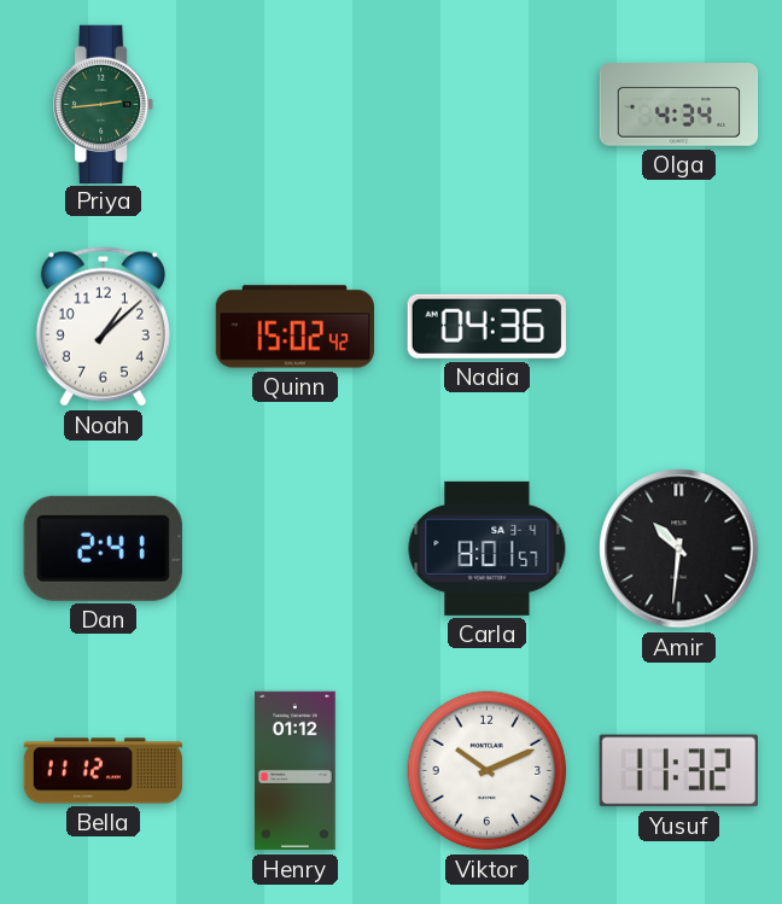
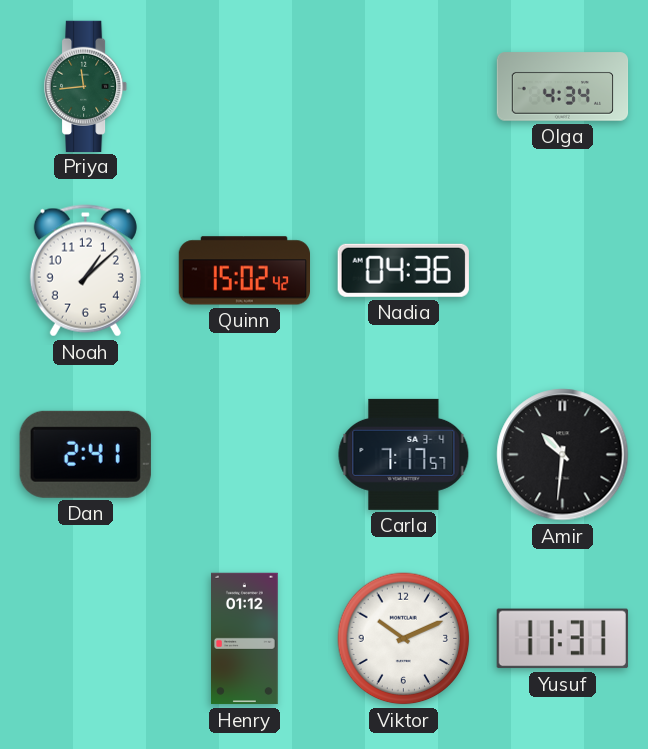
Priya: 2:44 -> 11:44 (87, 86)
Carla: 8:01 -> 7:17 (404, 454)
Bella: 11:12 -> none (104, 771)
Yusuf: 11:32 -> 11:31 (562, 639)
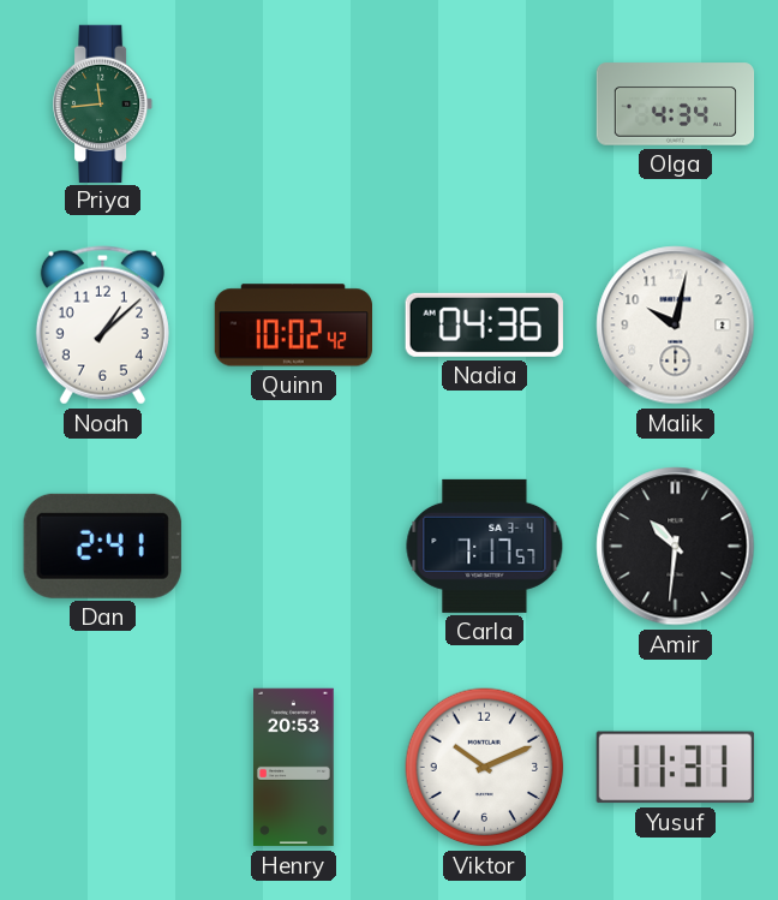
Quinn: 15:02 -> 10:02 (293, 326)
Malik: none -> 10:02 (676, 326)
Henry: 01:12 -> 20:53 (294, 768)
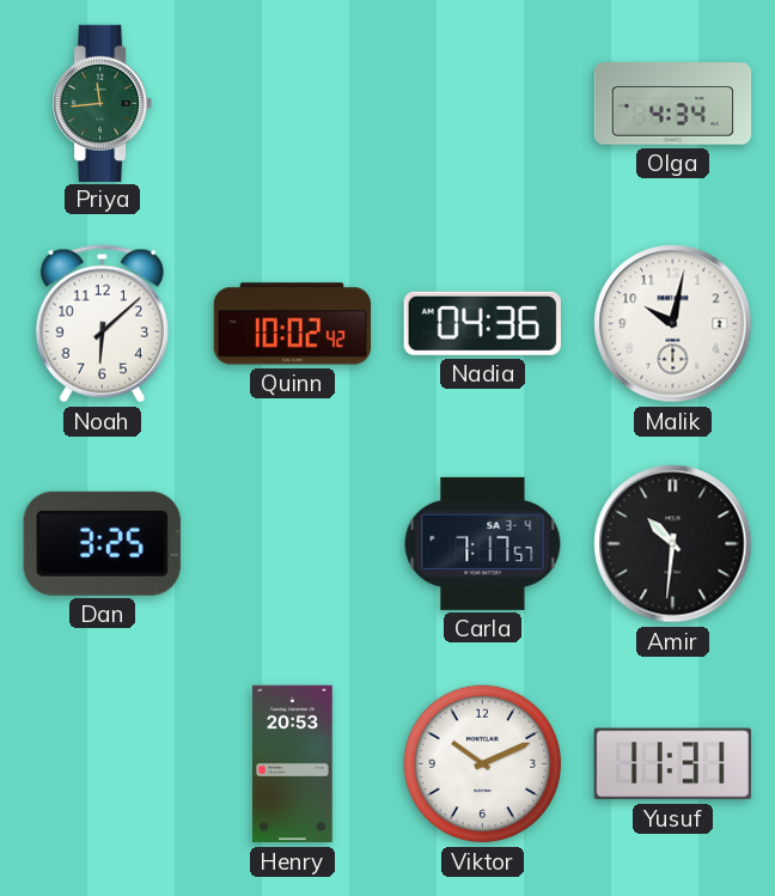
Noah: 1:08 -> 6:08 (102, 324)
Dan: 2:41 -> 3:25 (102, 543)
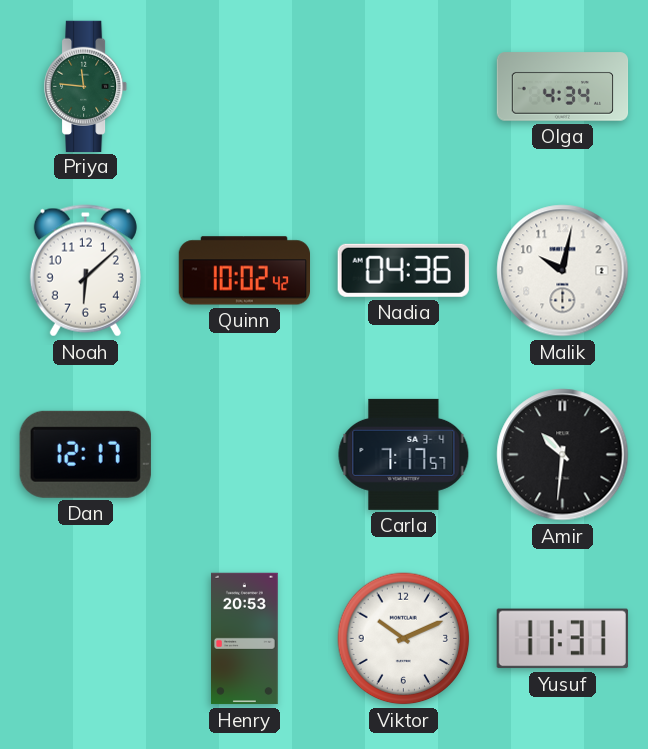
Priya: 11:44 -> 11:46 (87, 86)
Dan: 3:25 -> 12:17 (85, 454)
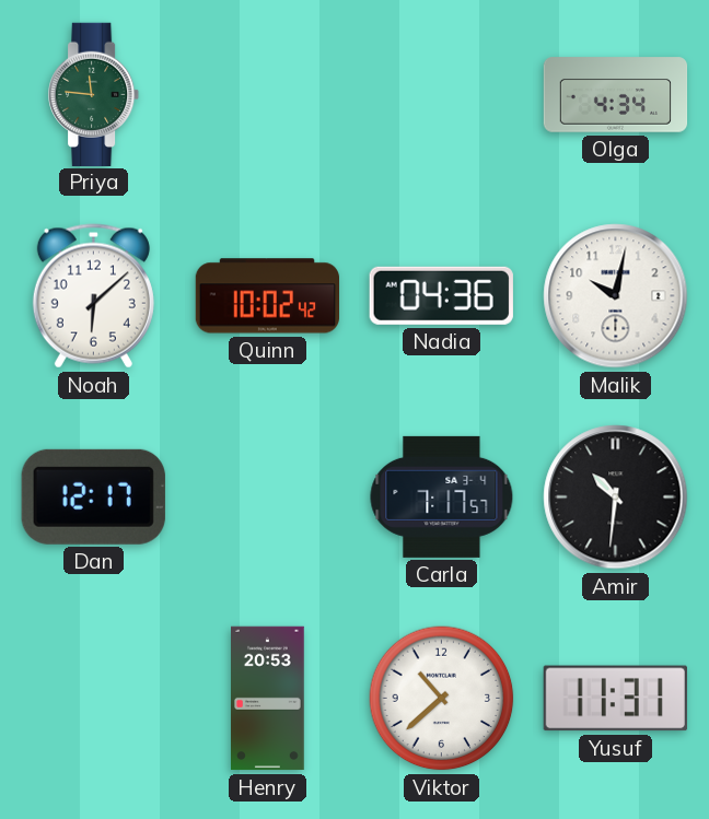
Viktor: 10:11 -> 10:38 (442, 699)
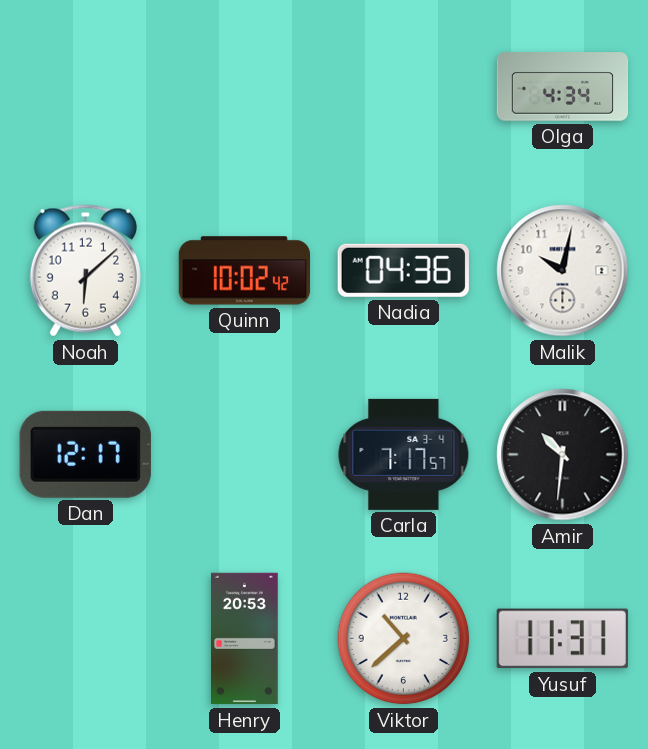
Priya: 11:46 -> none (95, 94)
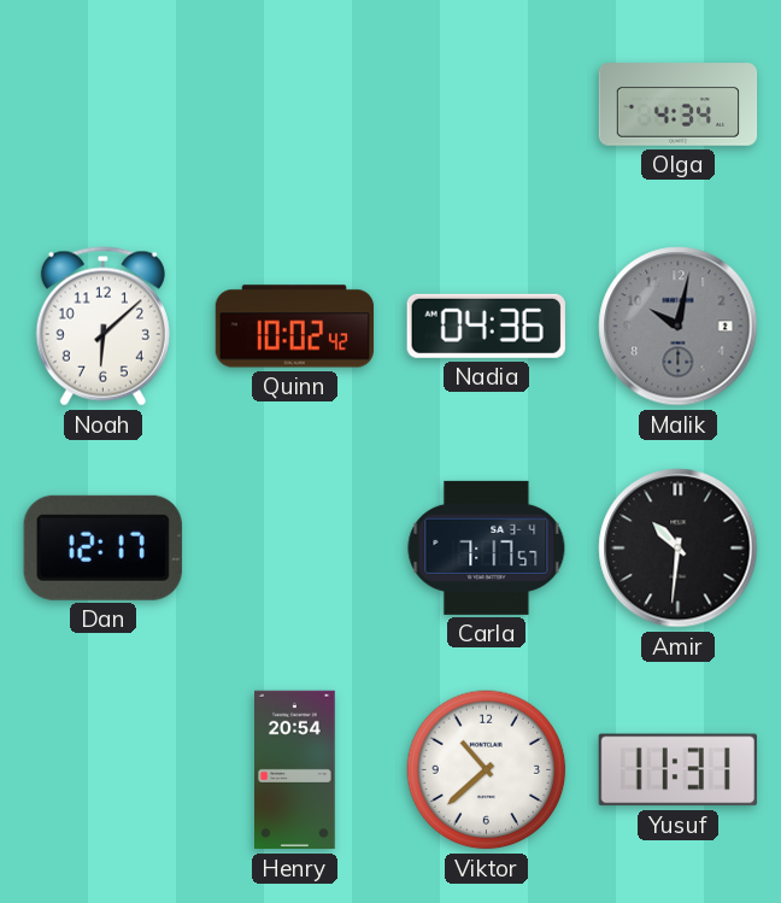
Malik dial: white -> grey (679, 327)
Henry: 20:53 -> 20:54 (295, 770)
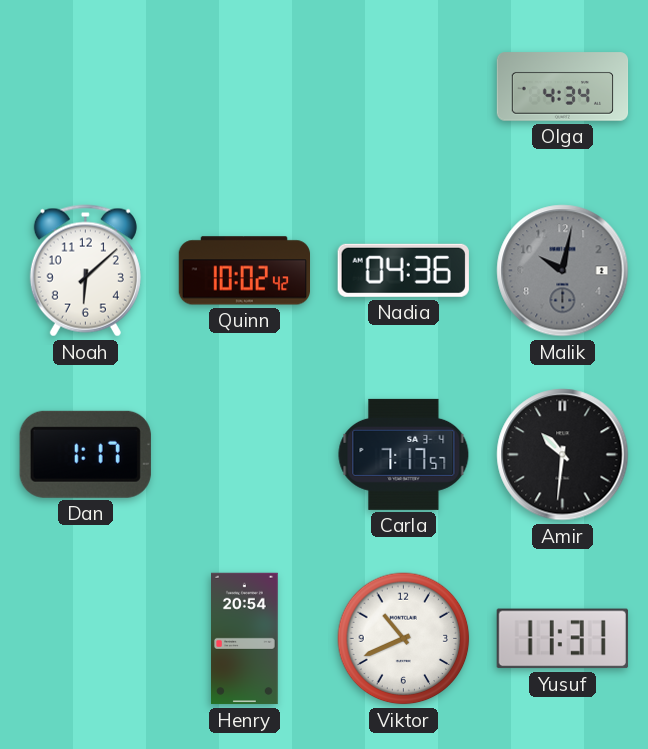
Dan: 12:17 -> 1:17 (85, 454)
Viktor: 10:38 -> 10:41 (404, 639)
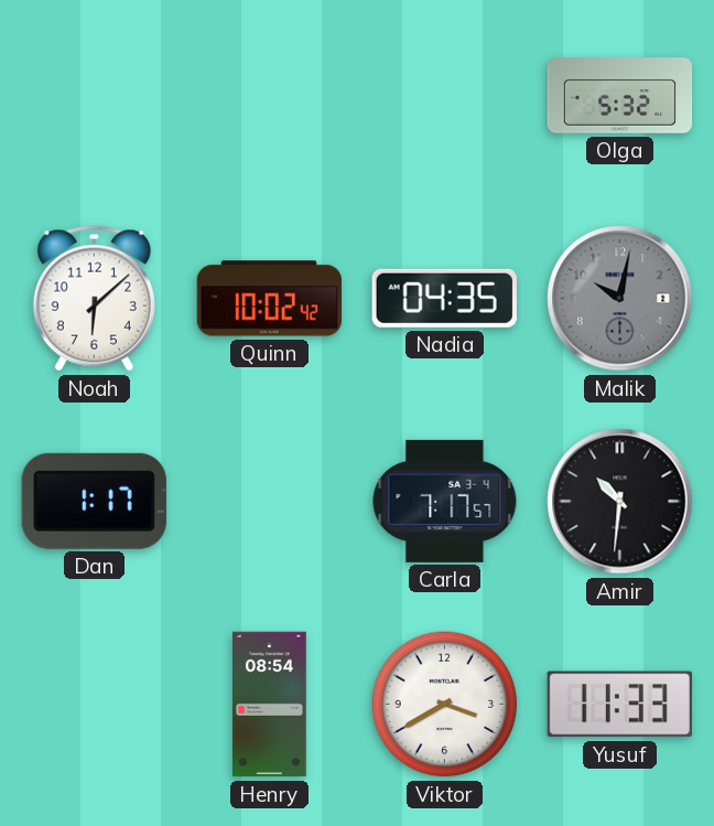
Olga: 4:34 -> 5:32 (620, 96)
Nadia: 04:36 -> 04:35 (444, 298)
Henry: 20:54 -> 08:54 (270, 705)
Viktor: 10:41 -> 3:40 (445, 705)
Yusuf: 11:31 -> 11:33 (619, 705)
